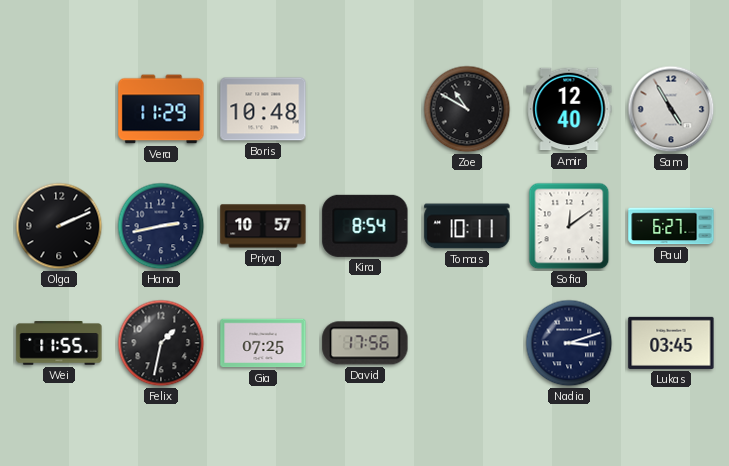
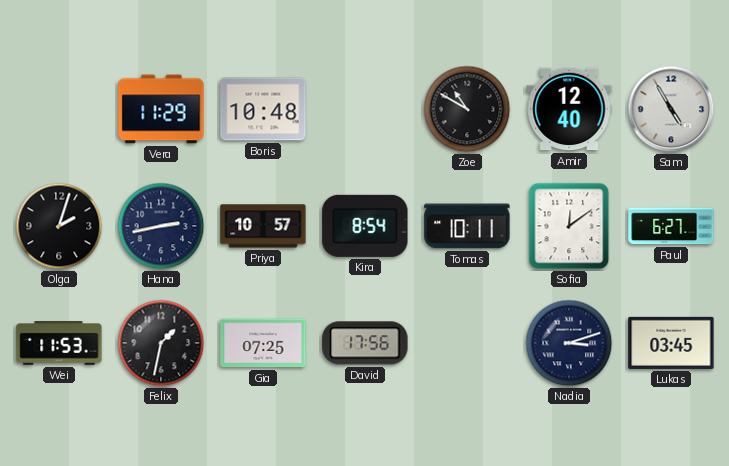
Olga: 2:11 -> 2:03 (59, 226)
Wei: 11:55 -> 11:53 (59, 343)
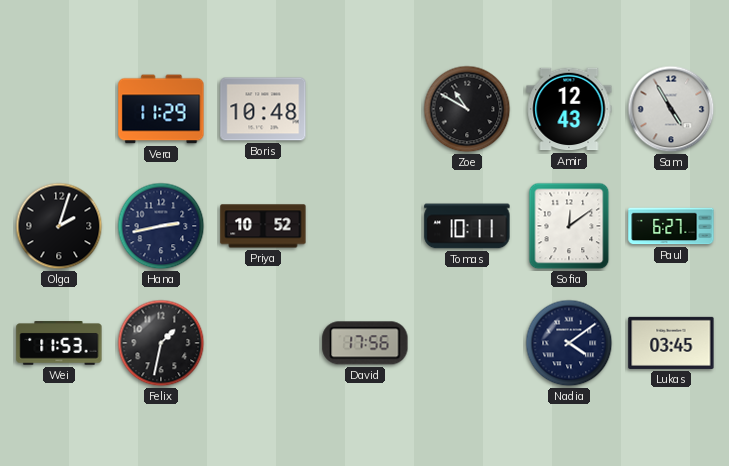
Amir: 12:40 -> 12:43 (569, 109)
Priya: 10:57 -> 10:52 (263, 226)
Kira: 8:54 -> none (365, 226)
Gia: 07:25 -> none (263, 343)
Nadia: 3:12 -> 4:09 (569, 343)
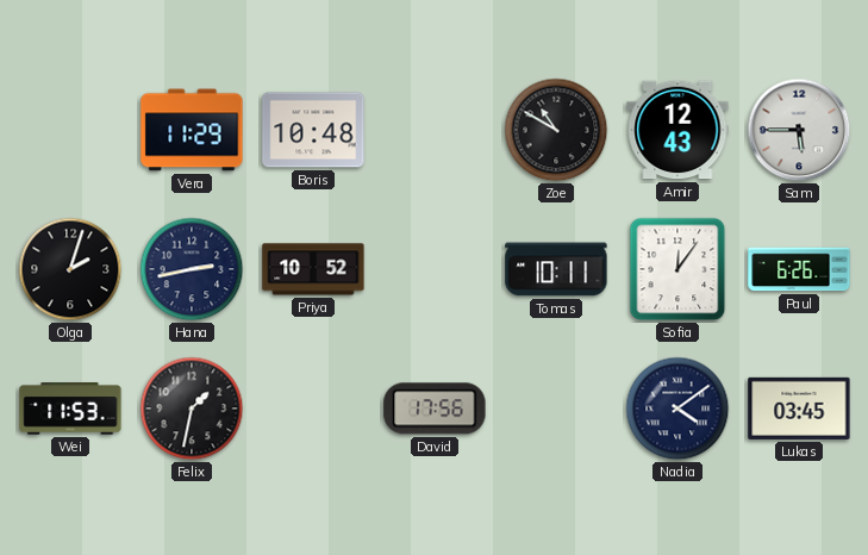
Sam: 4:55 -> 5:45 (799, 130)
Sofia: 12:09 -> 12:06 (677, 269)
Paul: 6:27 -> 6:26 (799, 269)
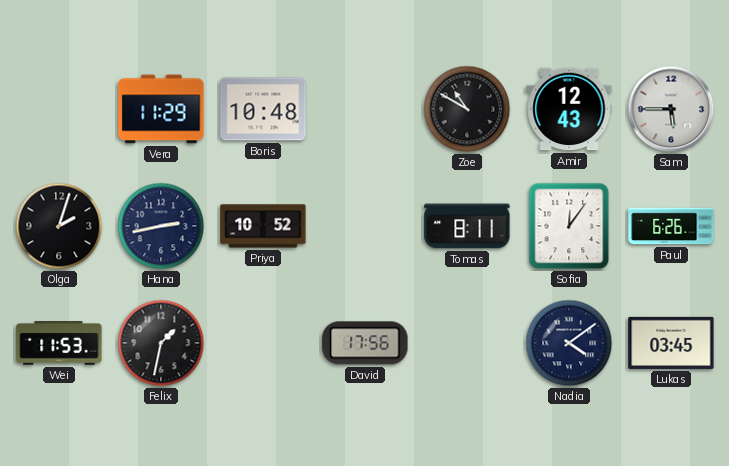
Tomas: 10:11 -> 8:11 (467, 226)
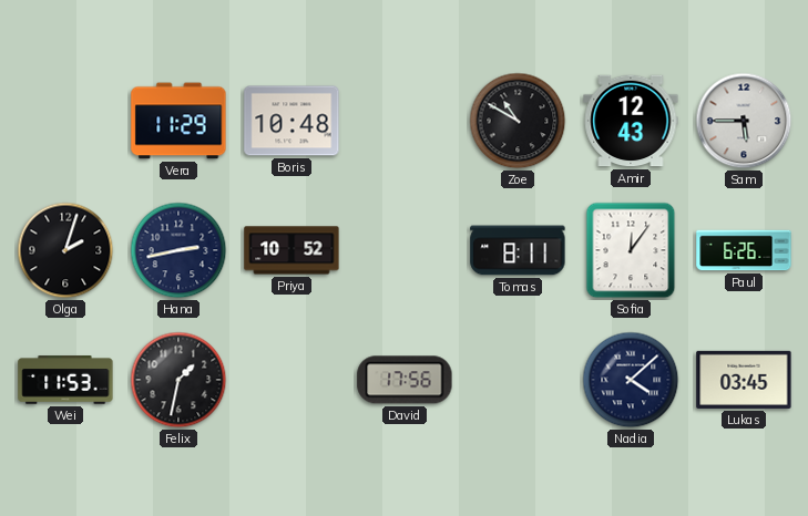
Nadia: 4:09 -> 4:08 (631, 380)
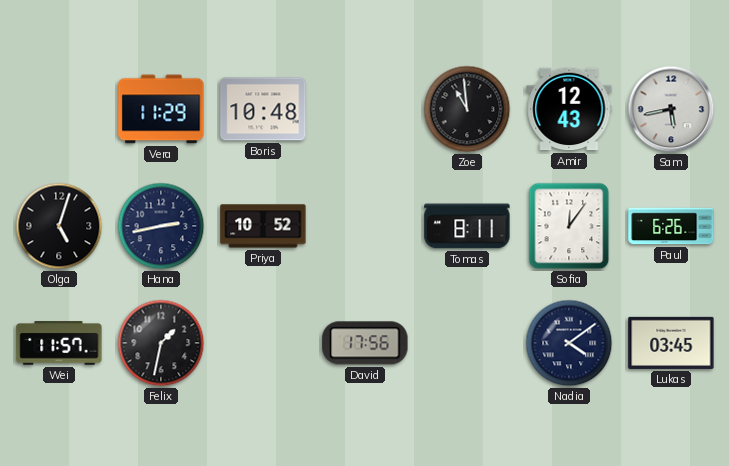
Zoe: 10:50 -> 10:59 (467, 109)
Sam: 5:45 -> 5:43 (671, 109)
Olga: 2:03 -> 5:03 (59, 226)
Wei: 11:53 -> 11:57 (59, 343)
Nadia: 4:08 -> 4:09 (569, 343)
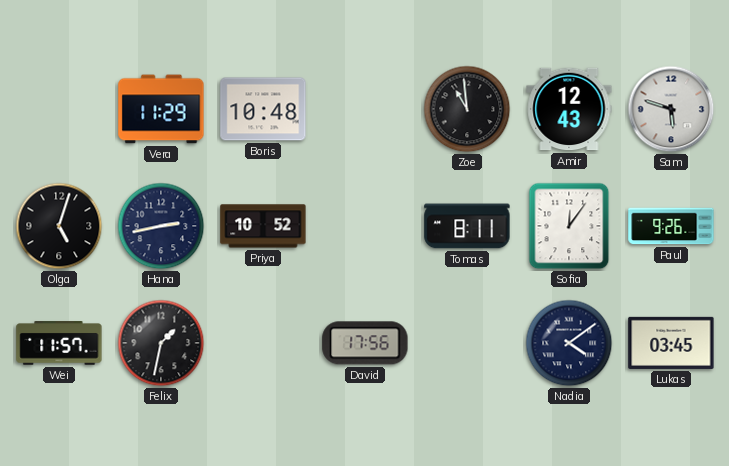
Sam: 5:43 -> 5:48 (671, 109)
Paul: 6:26 -> 9:26 (671, 226)
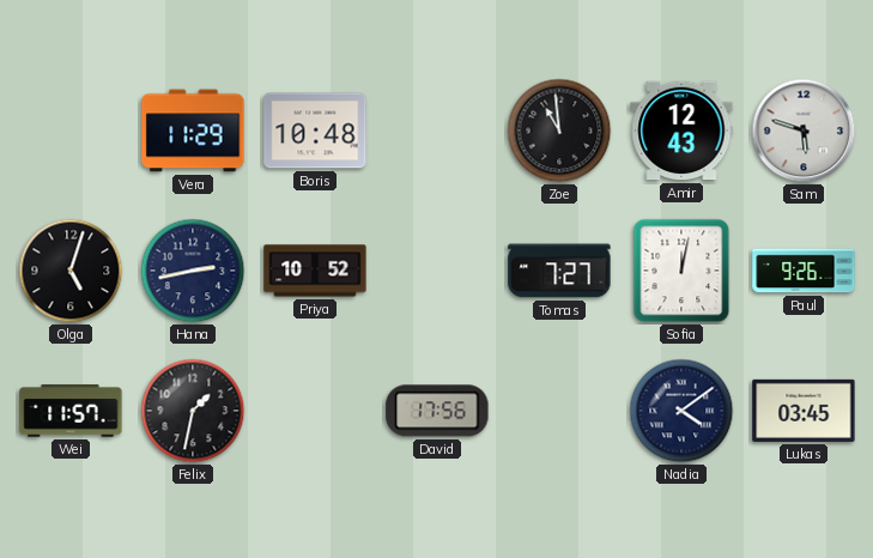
Tomas: 8:11 -> 7:27 (559, 271)
Sofia: 12:06 -> 12:02 (681, 271)
